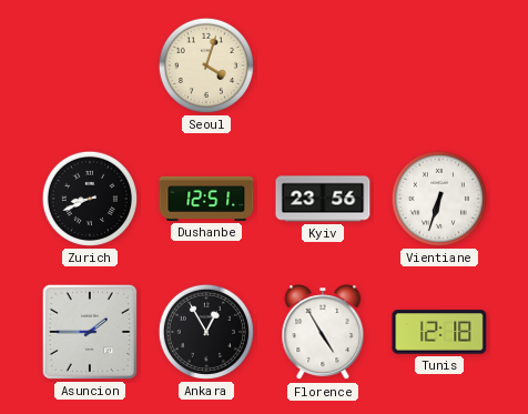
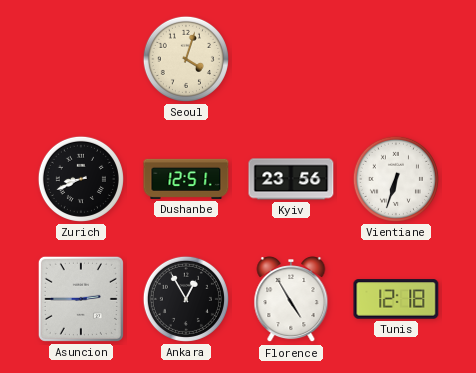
Asuncion: 1:45 -> 2:45 (81, 299)
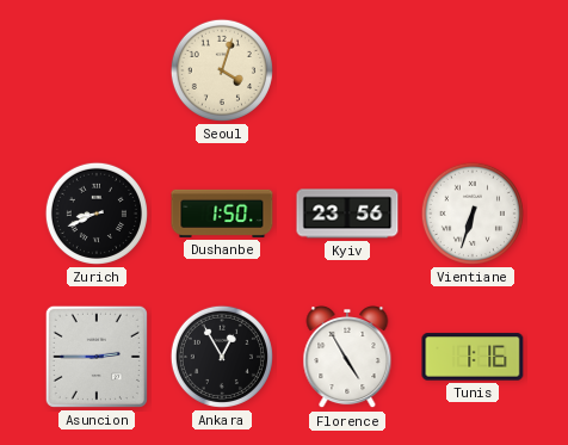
Dushanbe: 12:51 -> 1:50 (222, 214)
Tunis: 12:18 -> 1:16 (473, 357)
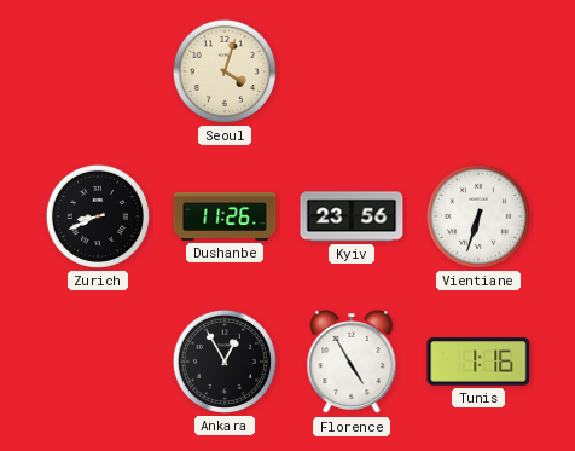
Dushanbe: 1:50 -> 11:26 (225, 216)
Asuncion: 2:45 -> none (97, 357)
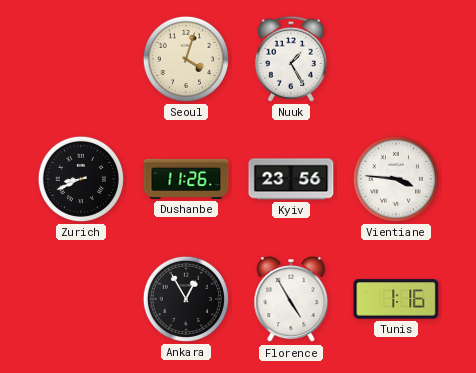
Nuuk: none -> 1:25 (291, 59)
Vientiane: 6:33 -> 3:46 (396, 179)
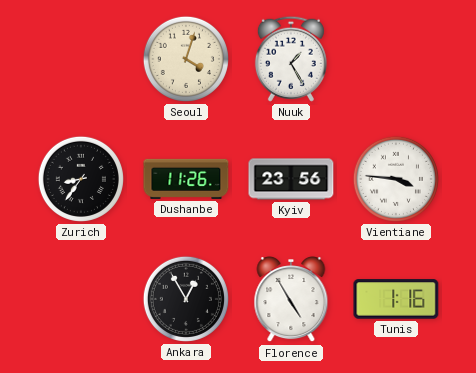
Zurich: 8:41 -> 8:36 (81, 179)
